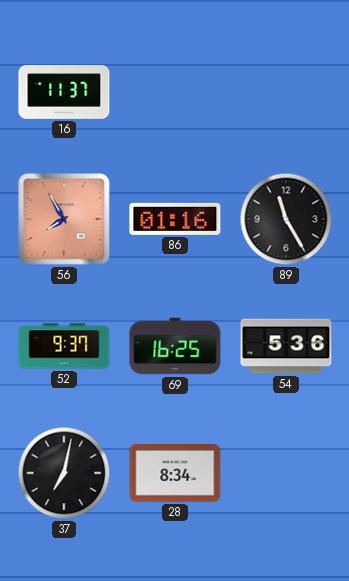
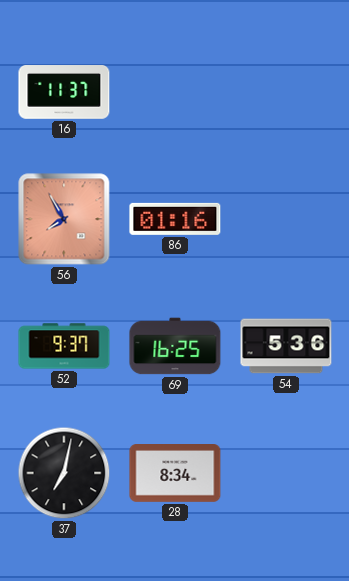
89: 11:25 -> none (286, 219)
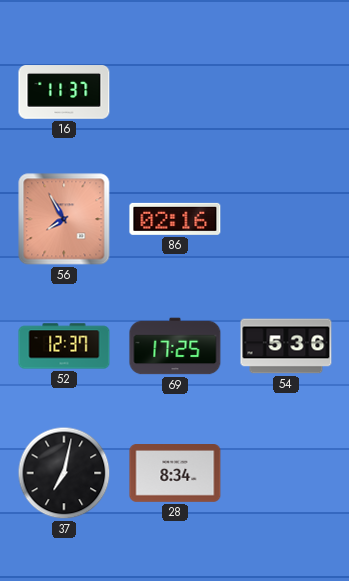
86: 01:16 -> 02:16 (175, 219)
52: 9:37 -> 12:37 (64, 346)
69: 16:25 -> 17:25 (175, 346)
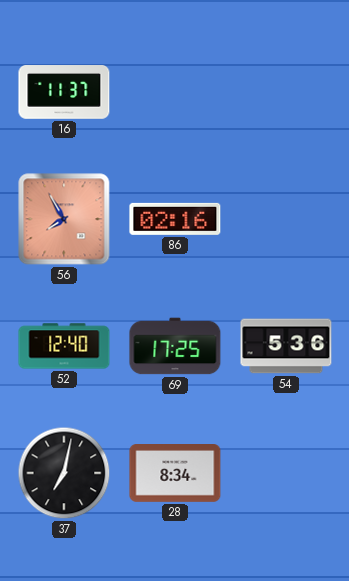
52: 12:37 -> 12:40 (64, 346)
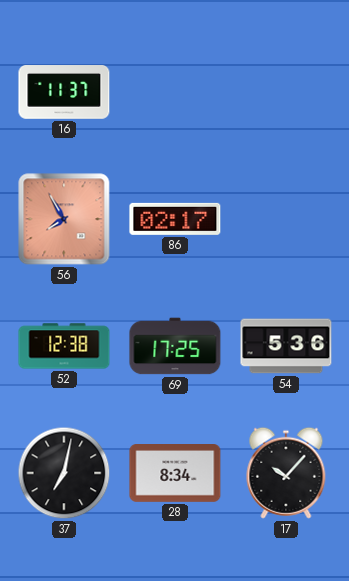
86: 02:16 -> 02:17 (175, 219)
52: 12:40 -> 12:38 (64, 346)
17: none -> 10:07 (286, 473)
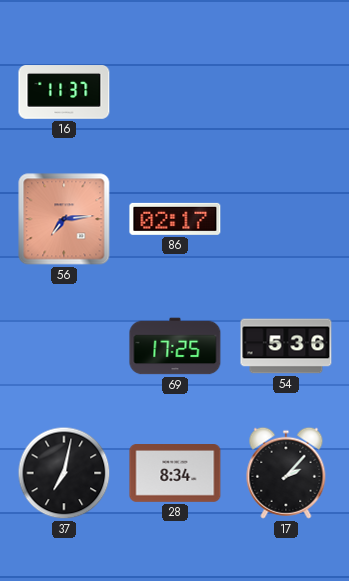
56: 7:55 -> 7:14 (64, 219)
52: 12:38 -> none (64, 346)
17: 10:07 -> 2:07 (286, 473)
